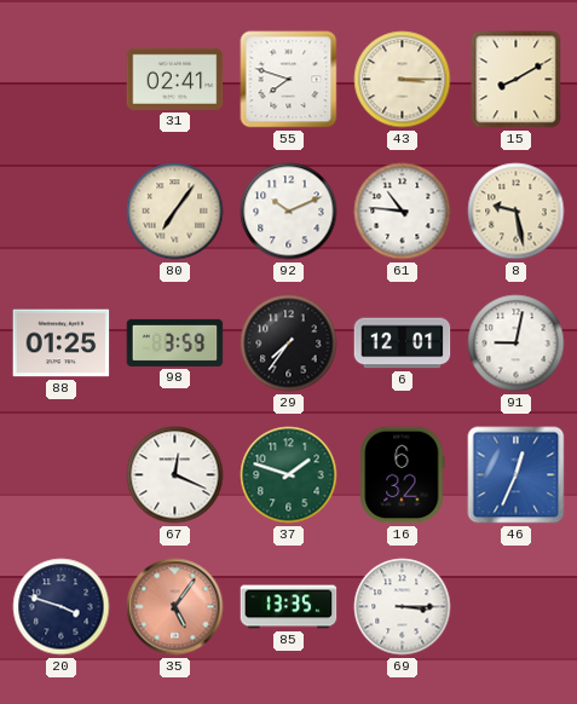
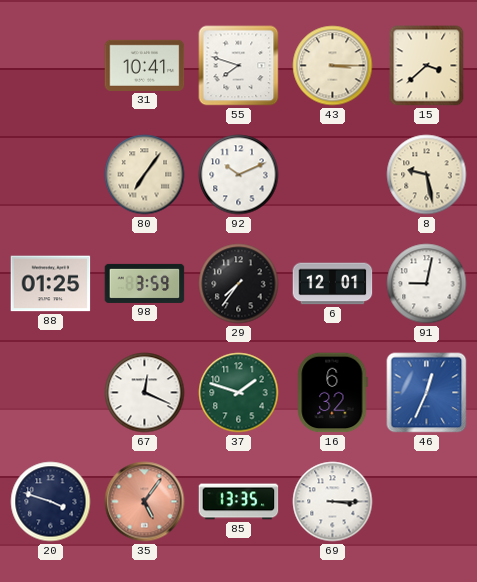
31: 02:41 -> 10:41 (145, 65)
15: 8:10 -> 3:38 (427, 66)
61: 10:46 -> none (403, 212)
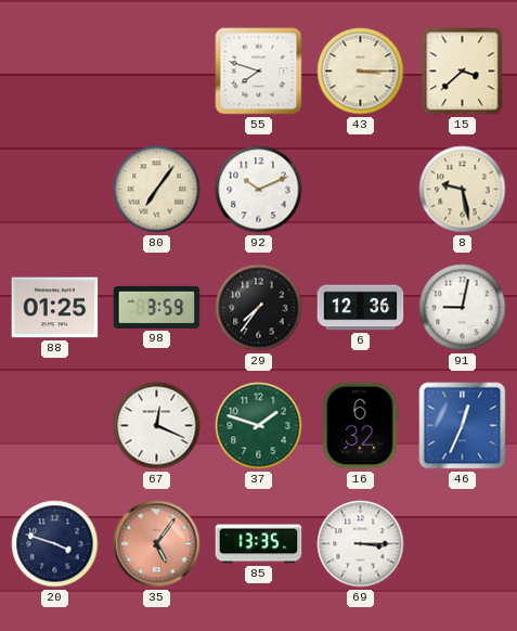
31: 10:41 -> none (145, 65)
6: 12:01 -> 12:36 (361, 308)
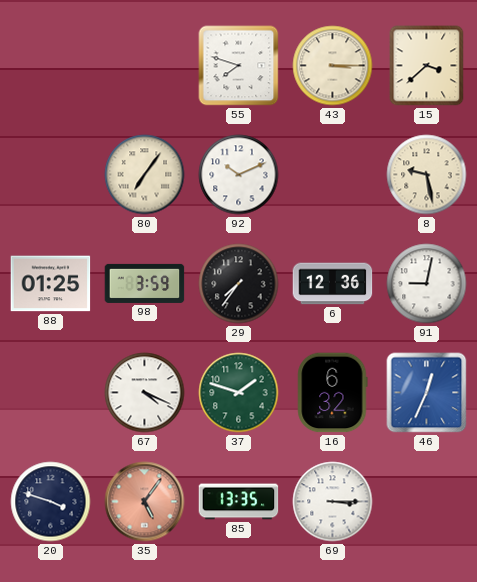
67: 12:19 -> 4:19 (145, 393)
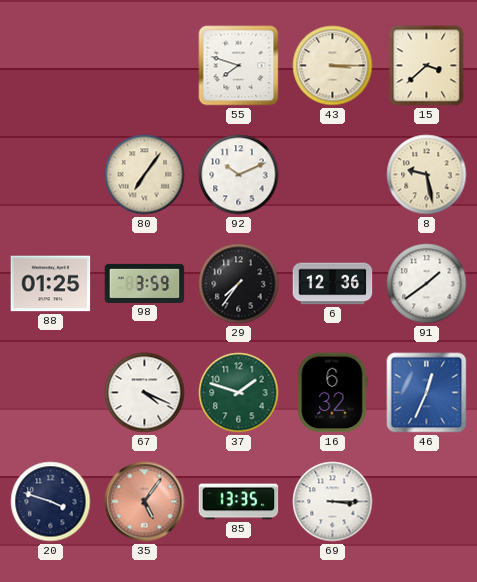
91: 9:02 -> 1:39 (427, 284)
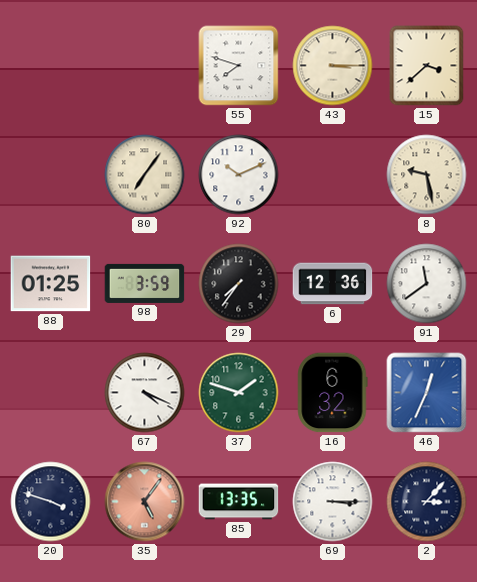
91: 1:39 -> 11:39 (427, 284)
2: none -> 3:07 (427, 502)
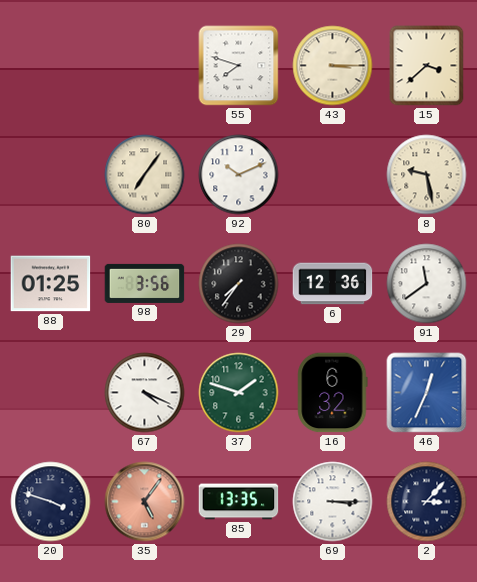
98: 3:59 -> 3:56 (145, 283)
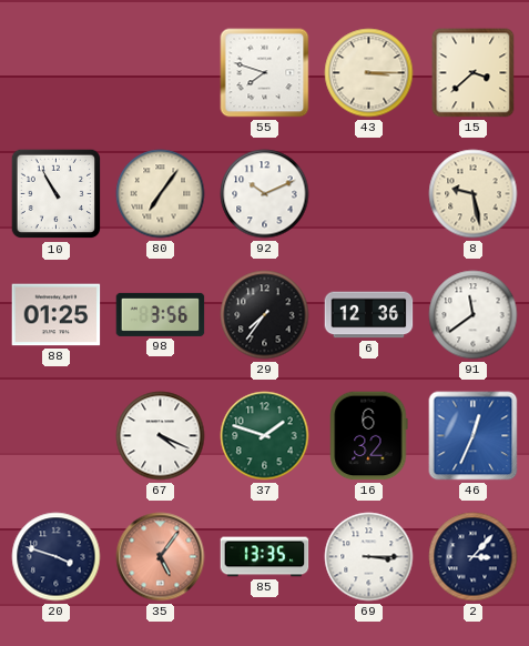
10: none -> 10:55 (57, 194)
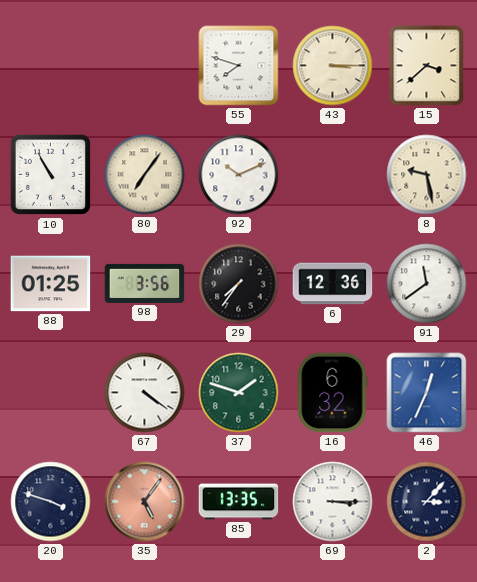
67: 4:19 -> 4:21 (145, 393)
